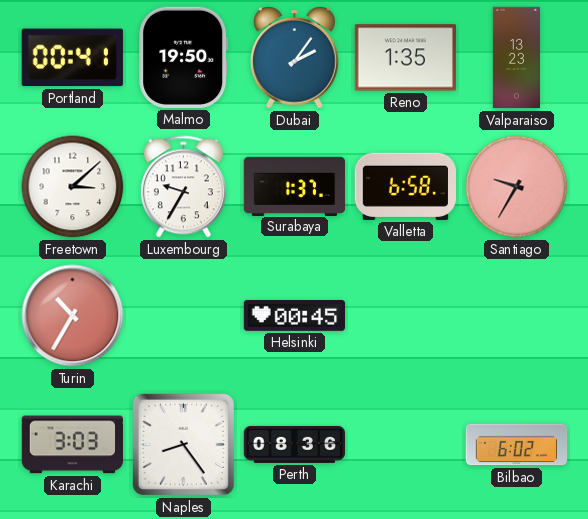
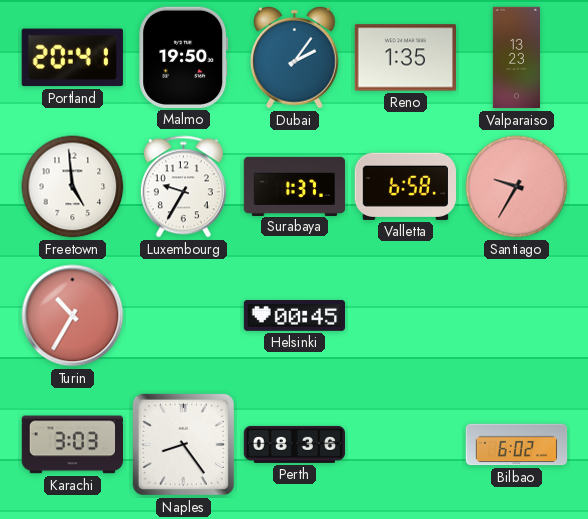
Portland: 00:41 -> 20:41 (72, 58)
Freetown: 3:08 -> 4:59 (73, 187)
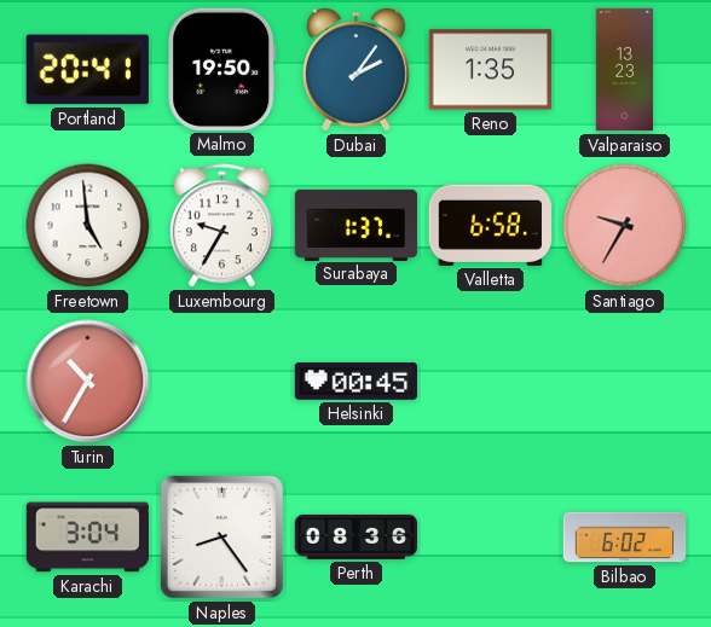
Karachi: 3:03 -> 3:04 (87, 538)
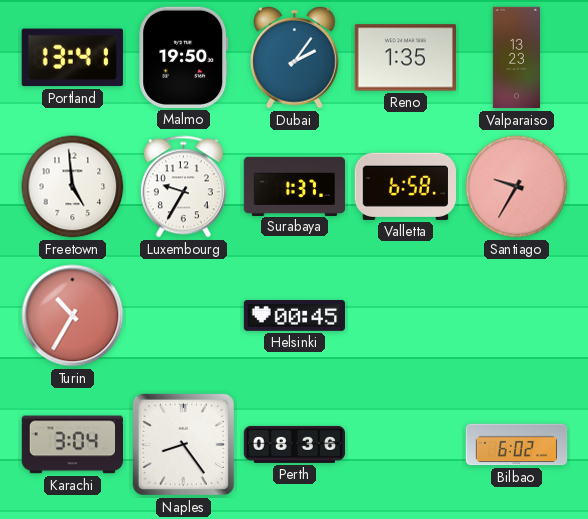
Portland: 20:41 -> 13:41 (72, 58)
